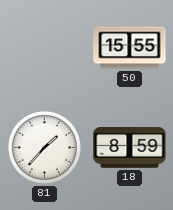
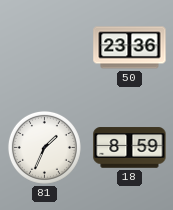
50: 15:55 -> 23:36 (130, 48)
81: 1:37 -> 1:34 (44, 147)
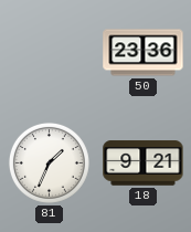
18: 8:59 -> 9:21 (144, 164)
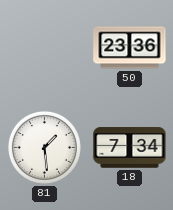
81: 1:34 -> 1:29 (44, 147)
18: 9:21 -> 7:34 (130, 148)
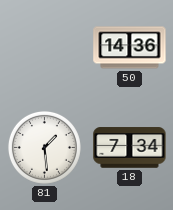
50: 23:36 -> 14:36 (130, 48)
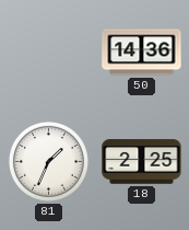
81: 1:29 -> 1:34 (48, 161)
18: 7:34 -> 2:25 (142, 162)
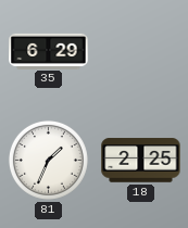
35: none -> 6:29 (49, 51)
50: 14:36 -> none (142, 53)
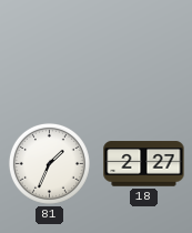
35: 6:29 -> none (49, 51)
18: 2:25 -> 2:27 (144, 164)
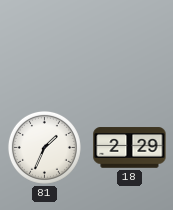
18: 2:27 -> 2:29 (130, 148)
